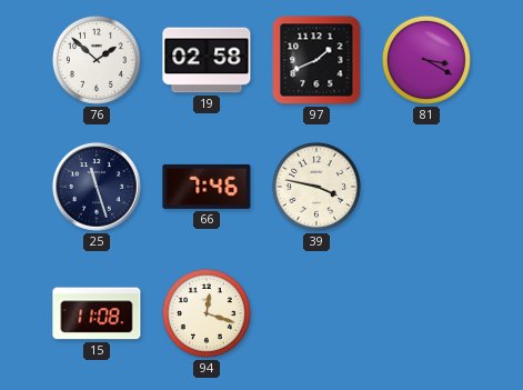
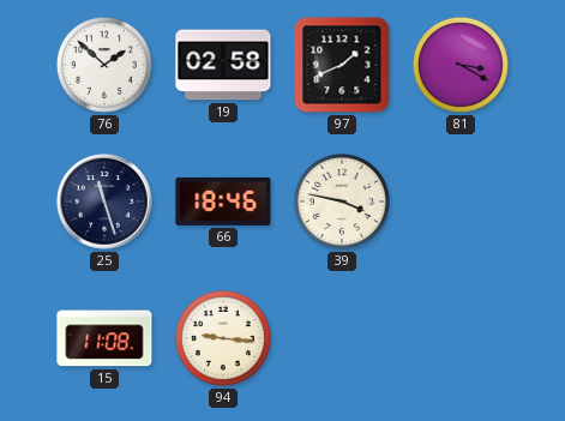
66: 7:46 -> 18:46 (223, 202)
94: 12:18 -> 9:16 (223, 338)
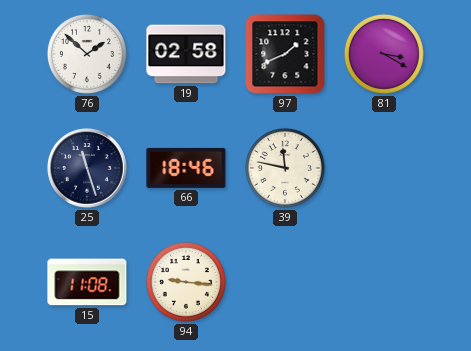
39: 3:47 -> 11:47 (285, 168)
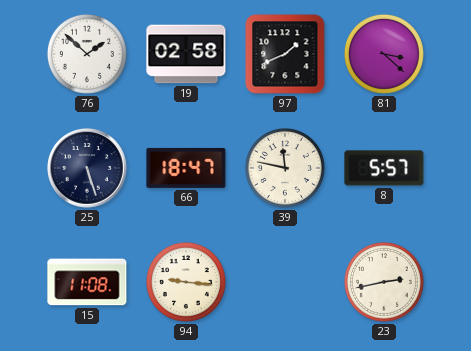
81: 3:20 -> 3:22 (384, 54)
25: 11:27 -> 5:27 (87, 168)
66: 18:46 -> 18:47 (186, 168)
8: none -> 5:57 (384, 168)
23: none -> 2:43 (384, 282)
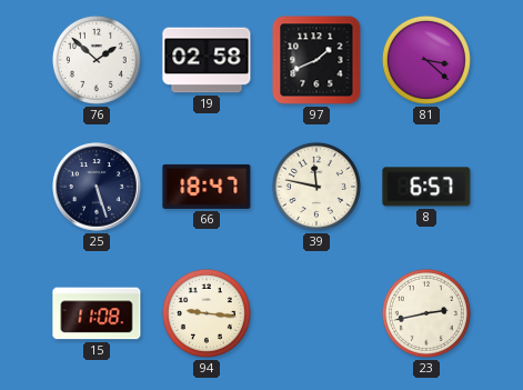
8: 5:57 -> 6:57 (426, 187)
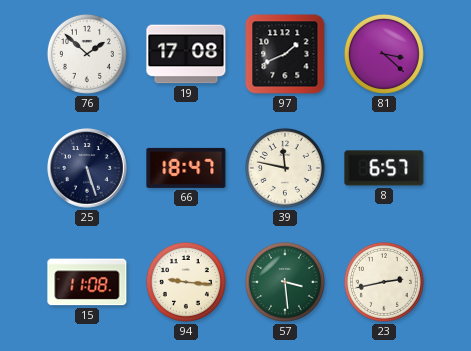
19: 02:58 -> 17:08 (186, 54)
57: none -> 3:29 (285, 282)
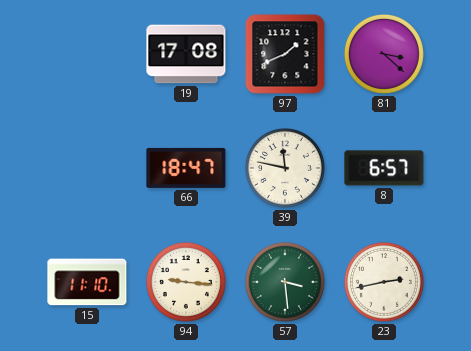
76: 1:52 -> none (87, 54)
25: 5:27 -> none (87, 168)
15: 11:08 -> 11:10 (87, 282)
